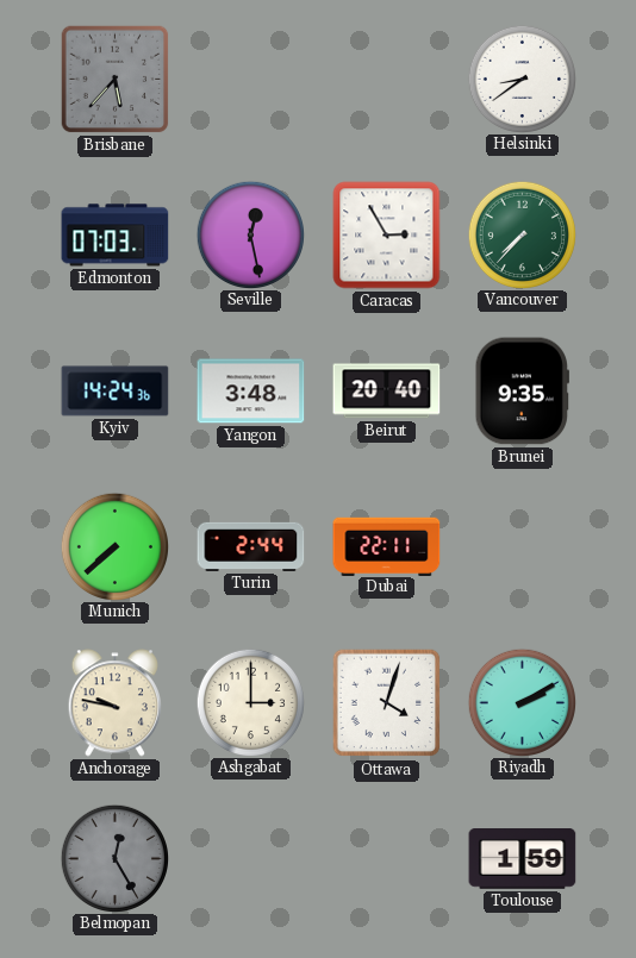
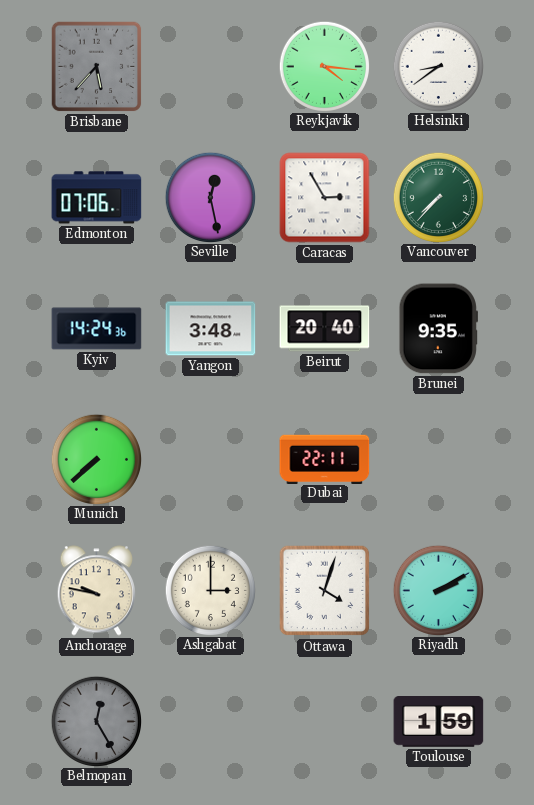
Reykjavik: none -> 4:16 (324, 66)
Edmonton: 07:03 -> 07:06 (97, 198)
Turin: 2:44 -> none (251, 546)
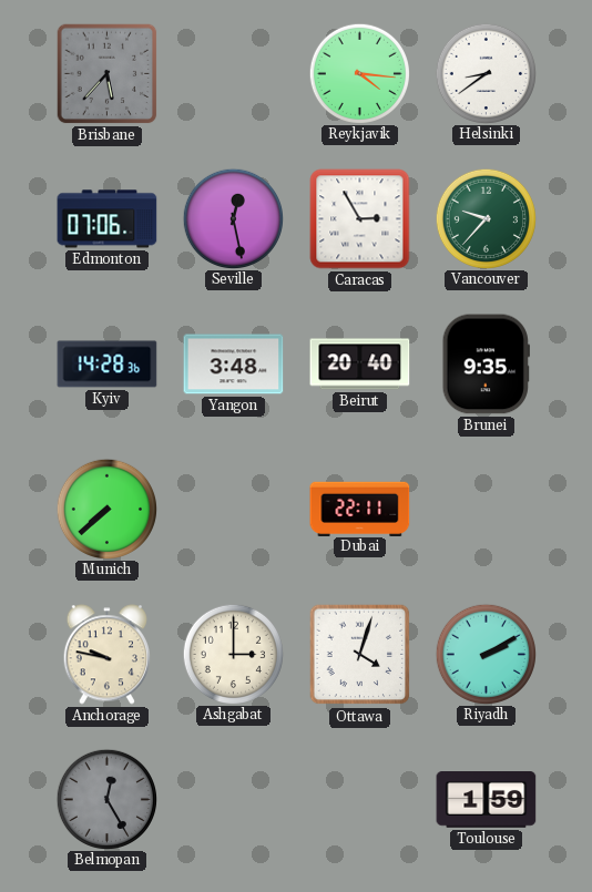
Vancouver: 7:37 -> 9:37 (486, 218)
Kyiv: 14:24 -> 14:28 (108, 365)
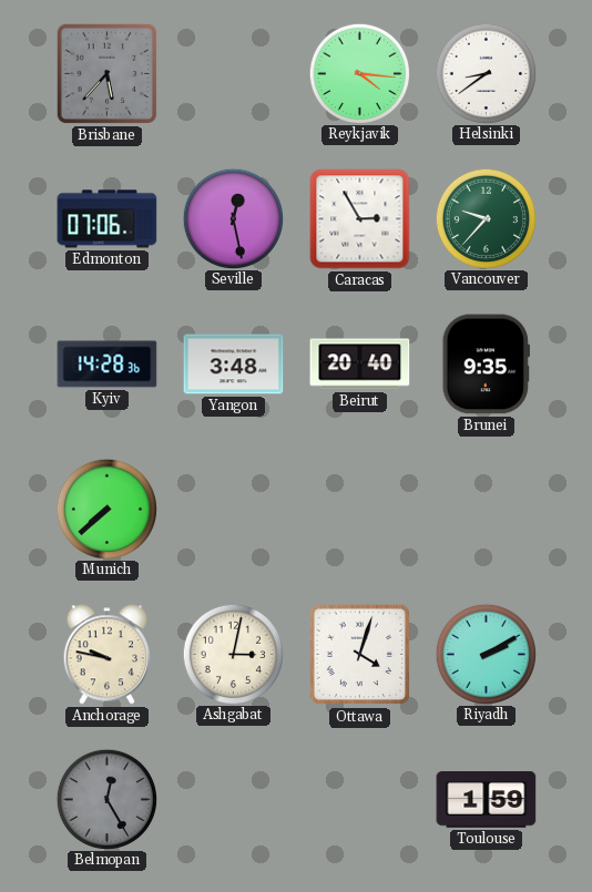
Dubai: 22:11 -> none (360, 509)
Ashgabat: 3:00 -> 3:02 (233, 654)
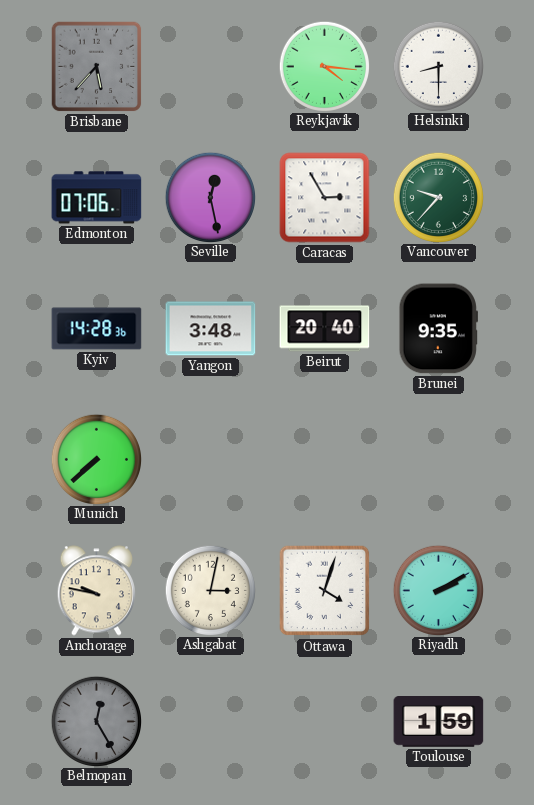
Helsinki: 8:39 -> 8:30 (438, 66)
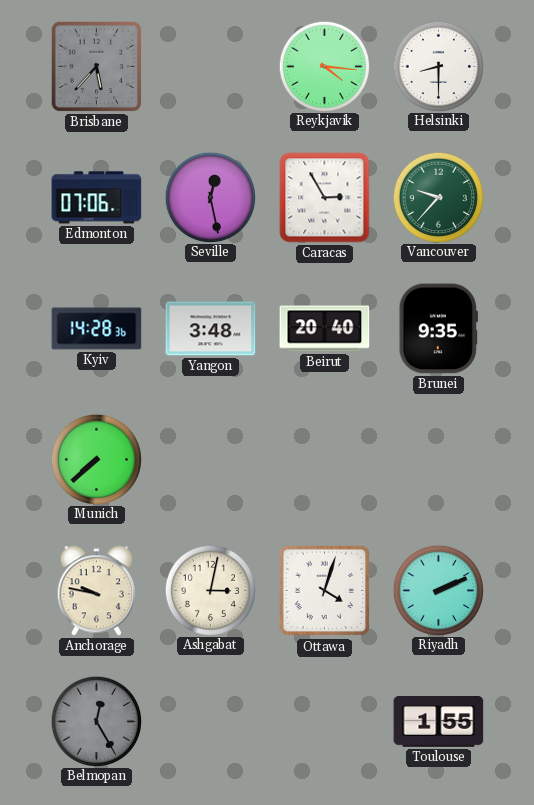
Riyadh: 2:10 -> 2:11 (438, 590)
Toulouse: 1:59 -> 1:55 (439, 722)
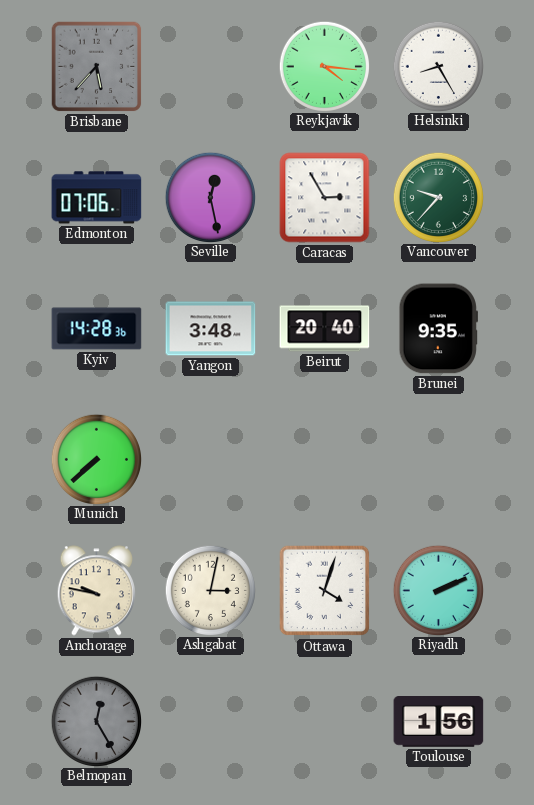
Helsinki: 8:30 -> 8:25 (438, 66)
Toulouse: 1:55 -> 1:56 (439, 722)
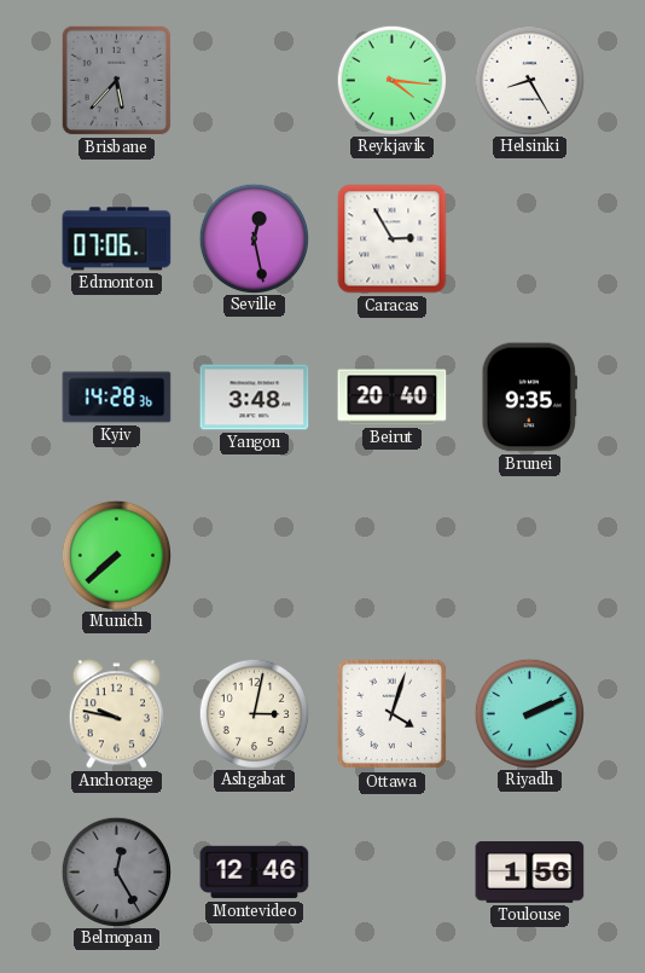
Vancouver: 9:37 -> none (438, 197)
Montevideo: none -> 12:46 (255, 873)
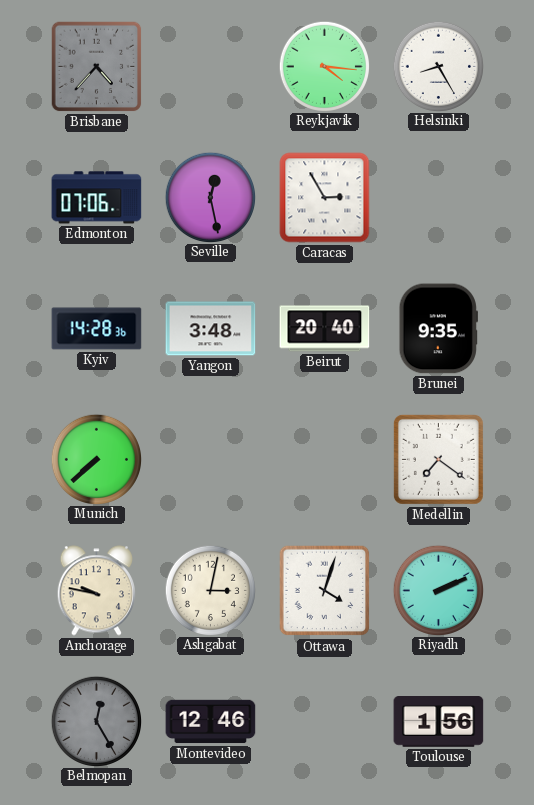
Brisbane: 5:37 -> 4:37 (97, 67)
Medellin: none -> 7:21 (438, 459)
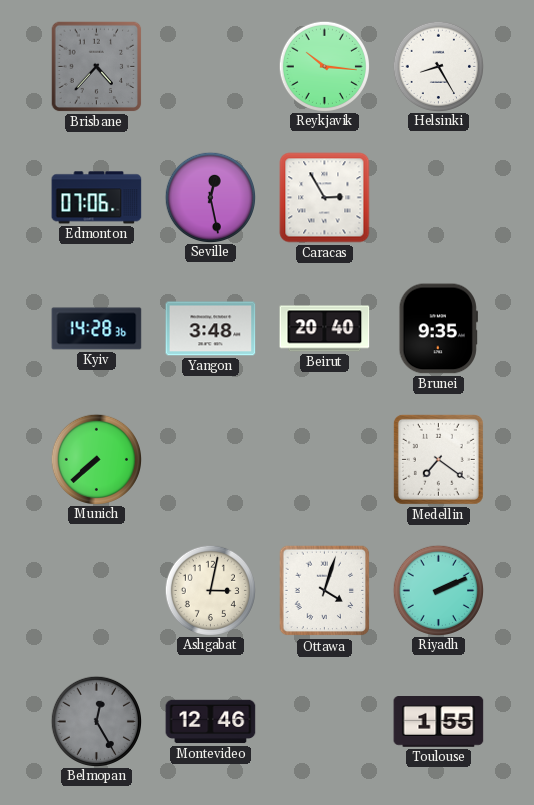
Reykjavik: 4:16 -> 10:16 (324, 66)
Anchorage: 9:47 -> none (96, 591)
Toulouse: 1:56 -> 1:55 (439, 722)
